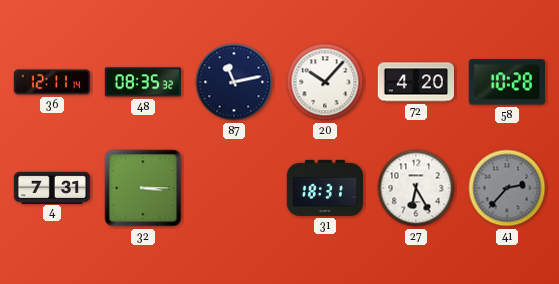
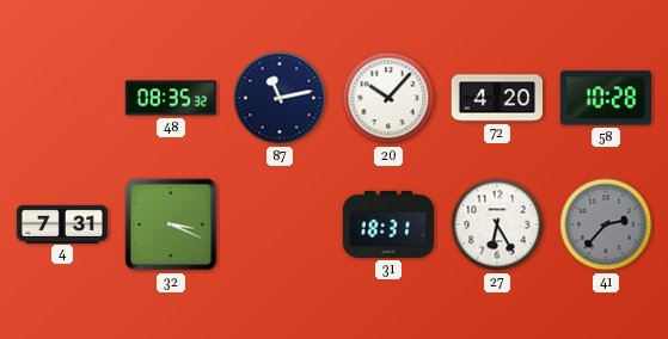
36: 12:11 -> none (51, 82)
32: 3:15 -> 3:19 (171, 224)
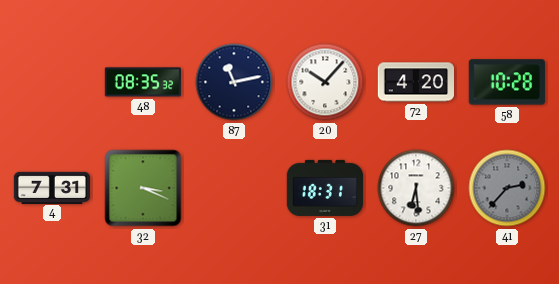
27: 6:25 -> 6:29 (416, 188)
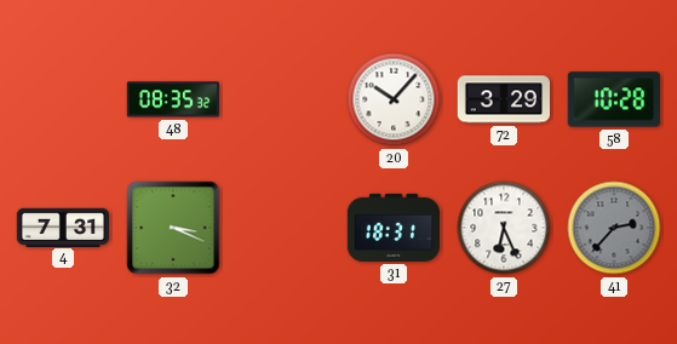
87: 11:13 -> none (234, 82)
72: 4:20 -> 3:29 (503, 99)
27: 6:29 -> 6:26 (504, 228)
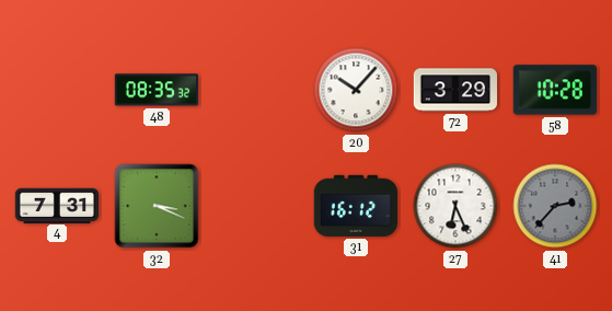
31: 18:31 -> 16:12 (355, 206)
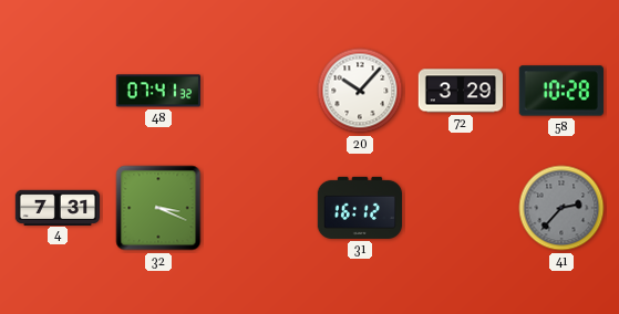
48: 08:35 -> 07:41 (158, 91)
27: 6:26 -> none (455, 206)
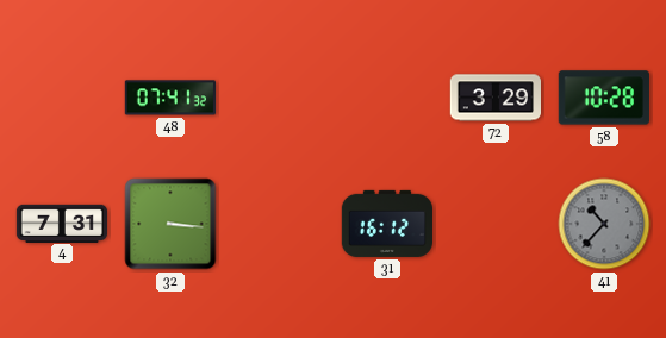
20: 10:07 -> none (360, 91)
32: 3:19 -> 3:16 (170, 224)
41: 2:37 -> 10:37 (604, 224)
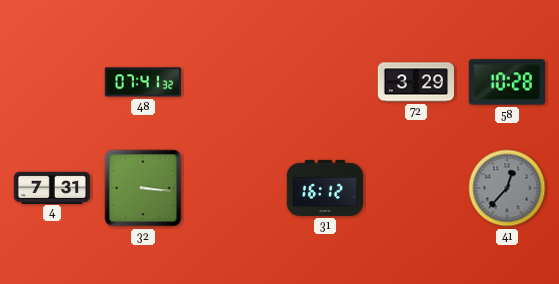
41: 10:37 -> 12:37 (507, 188)
